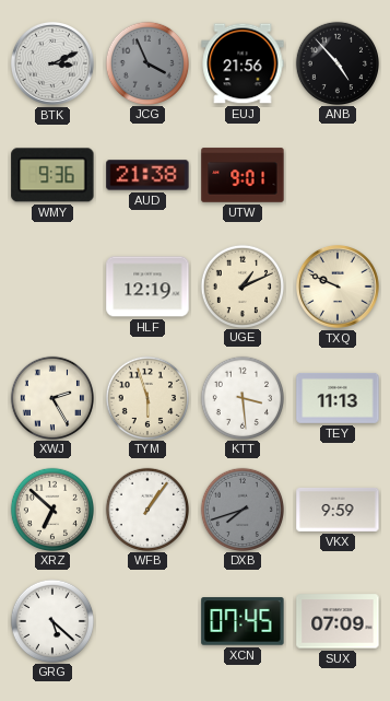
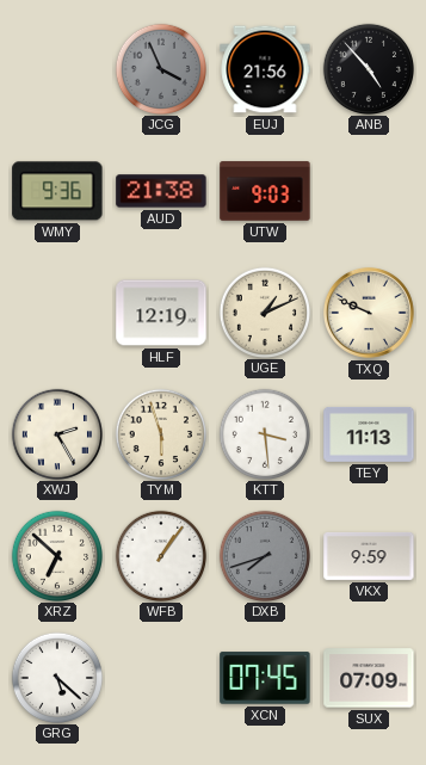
BTK: 3:11 -> none (52, 63)
UTW: 9:01 -> 9:03 (265, 191)
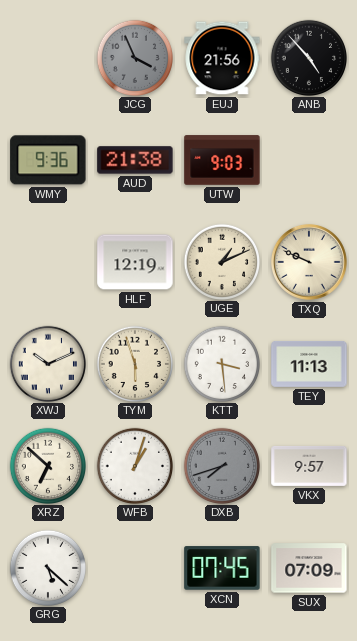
XWJ: 2:25 -> 10:11 (47, 363)
WFB: 1:06 -> 1:03 (134, 465)
VKX: 9:59 -> 9:57 (309, 466)
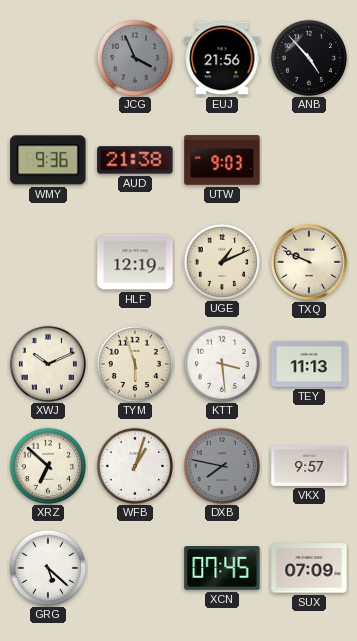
DXB: 7:42 -> 7:47 (221, 465)
